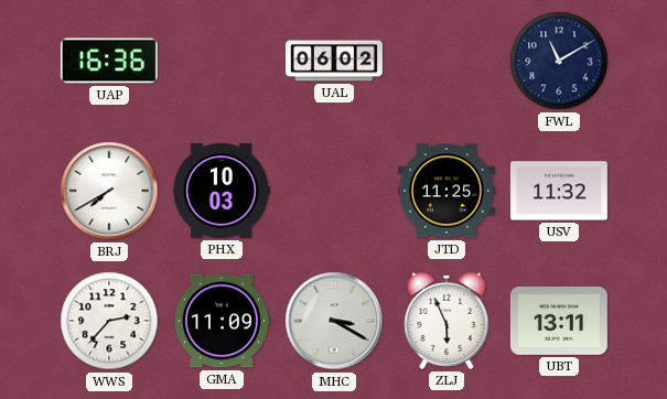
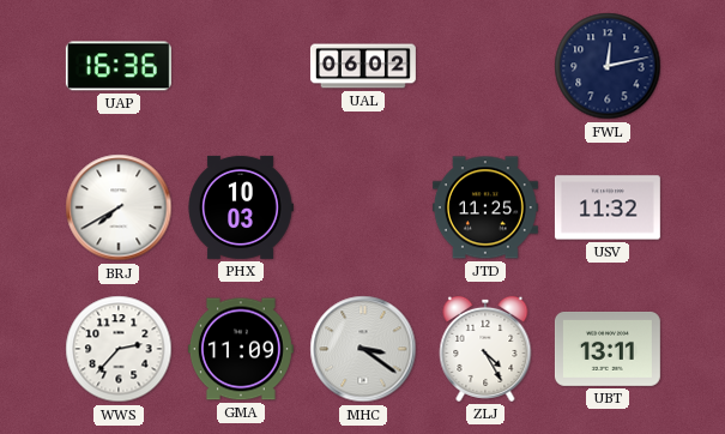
FWL: 11:10 -> 12:13 (608, 66)
MHC: 3:20 -> 3:21 (363, 349)
ZLJ: 5:56 -> 4:25 (485, 349)
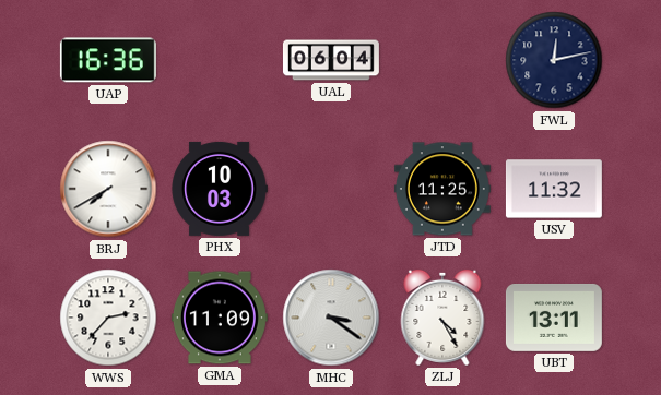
UAL: 06:02 -> 06:04 (331, 60)
